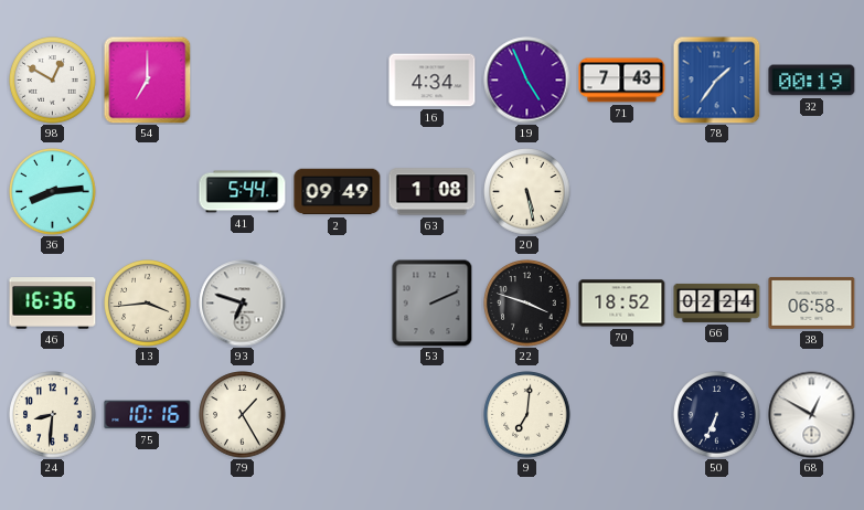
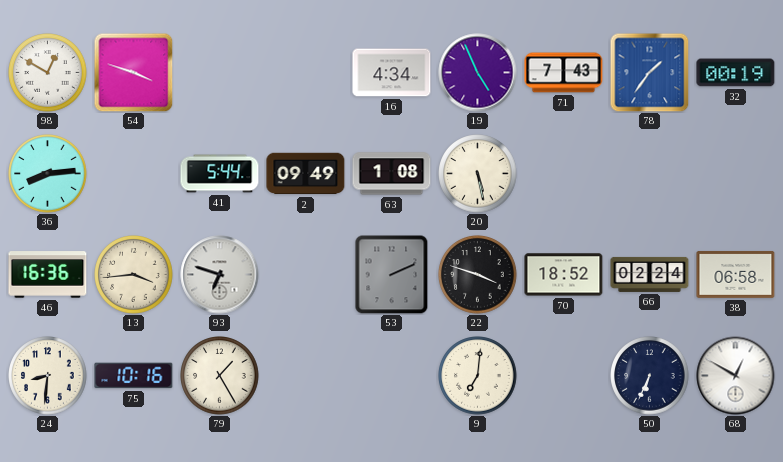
54: 7:00 -> 3:48 (133, 72)
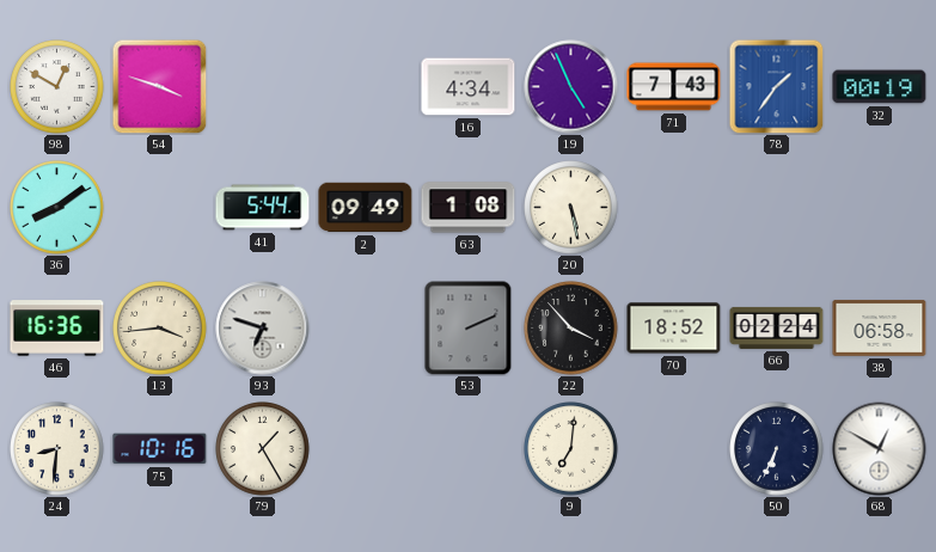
36: 8:14 -> 8:09 (57, 208)
22: 3:48 -> 3:53 (571, 329)
